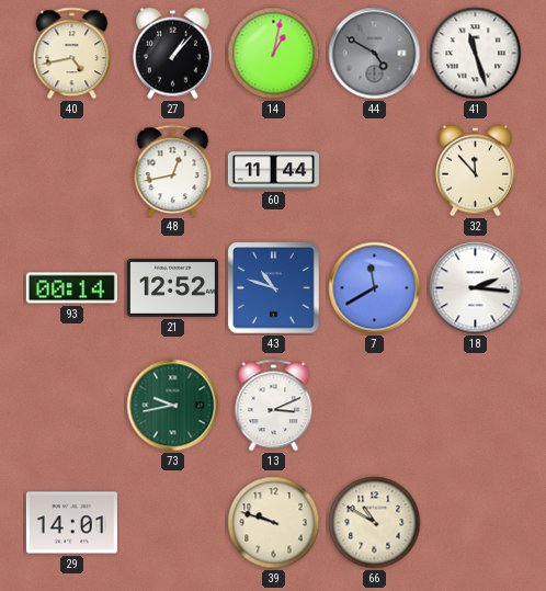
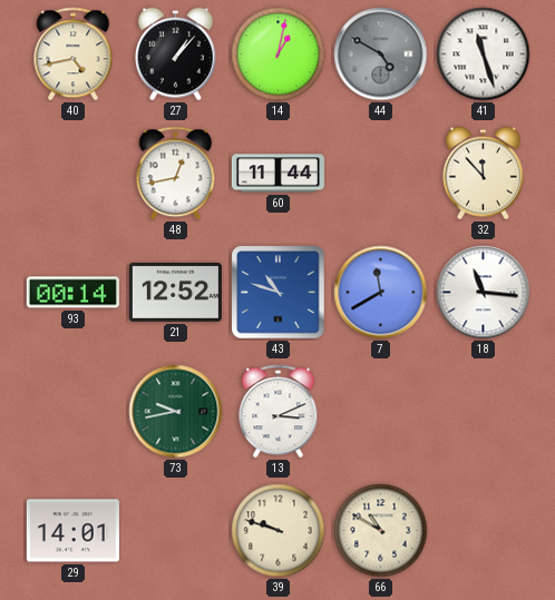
18: 2:16 -> 11:16 (484, 293)
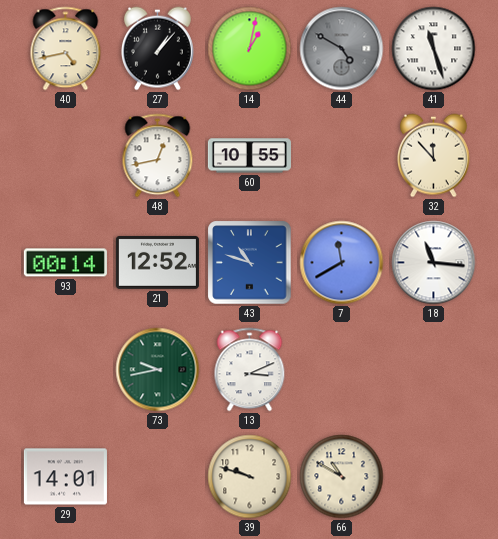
60: 11:44 -> 10:55 (249, 156)
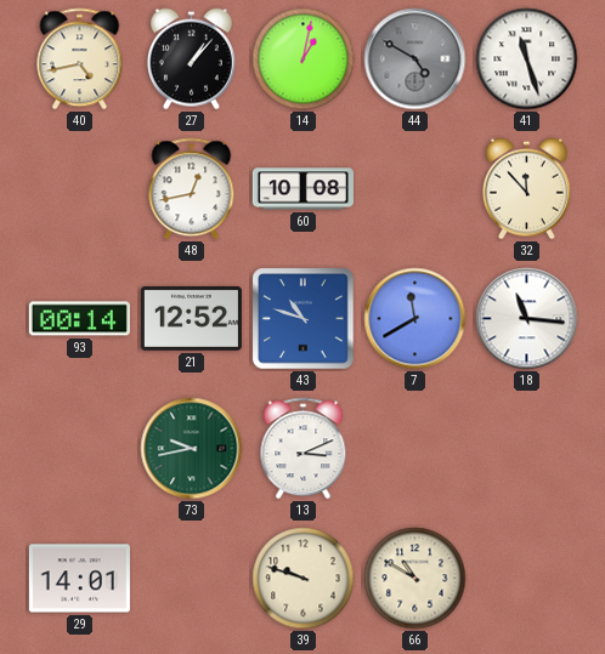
60: 10:55 -> 10:08 (302, 189)
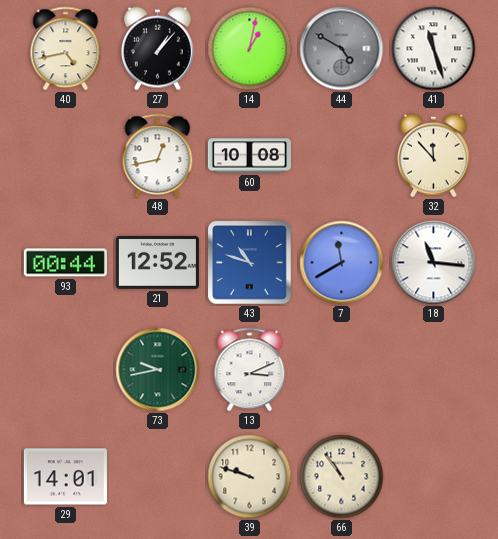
93: 00:14 -> 00:44 (65, 263)
66: 10:50 -> 10:54 (342, 477)
